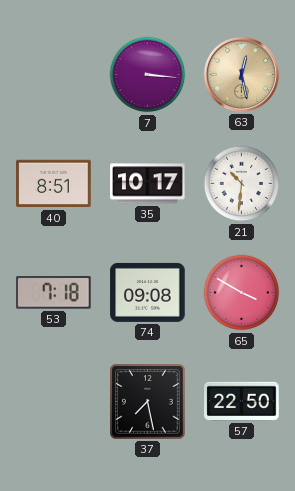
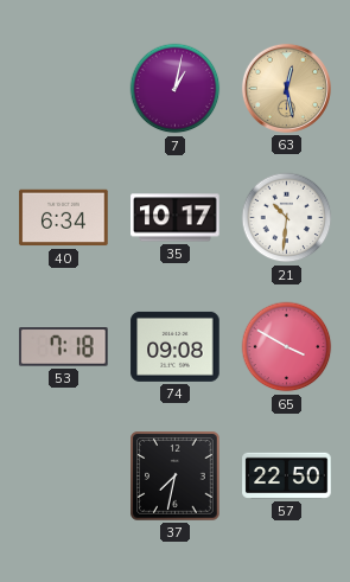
7: 3:16 -> 1:02 (176, 89)
40: 8:51 -> 6:34 (64, 218)
37: 7:28 -> 7:32 (176, 477)
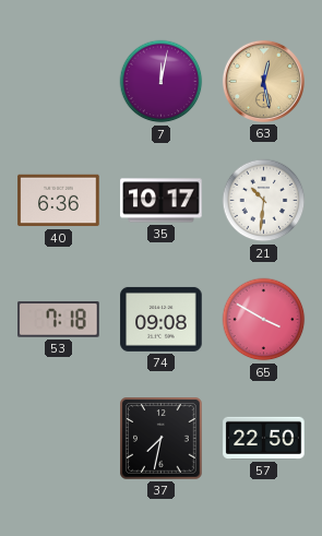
7: 1:02 -> 12:02 (162, 82)
40: 6:34 -> 6:36 (59, 201)
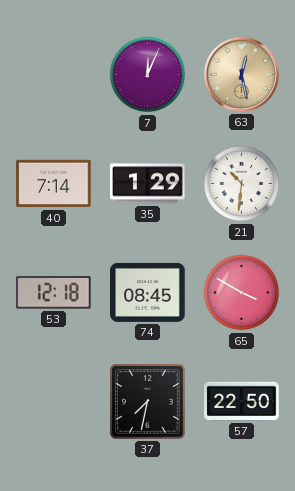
7: 12:02 -> 12:04 (148, 75)
40: 6:36 -> 7:14 (54, 184)
35: 10:17 -> 1:29 (148, 184)
53: 7:18 -> 12:18 (54, 293)
74: 09:08 -> 08:45 (148, 292)
